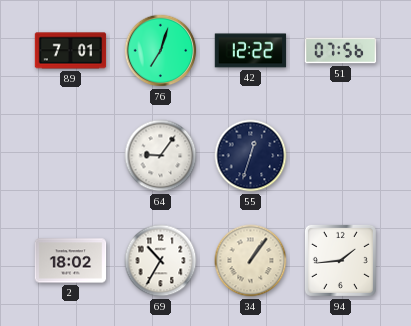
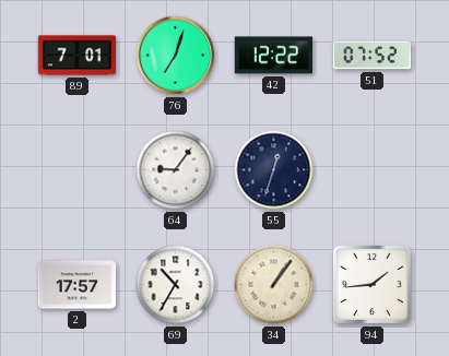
51: 07:56 -> 07:52 (373, 56)
2: 18:02 -> 17:57 (78, 285)
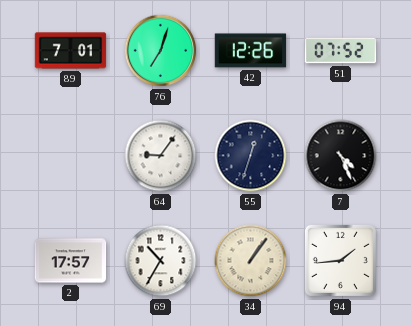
42: 12:22 -> 12:26 (251, 51)
7: none -> 4:26 (341, 156)
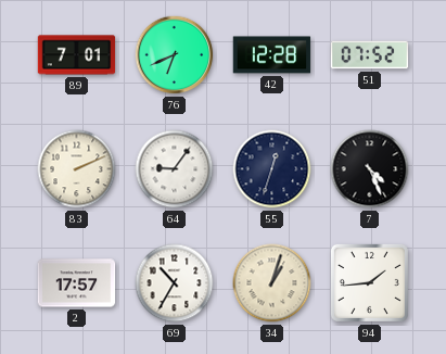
76: 7:03 -> 6:41 (175, 55)
42: 12:26 -> 12:28 (272, 55)
83: none -> 2:11 (77, 169)
34: 1:06 -> 1:03 (272, 283)
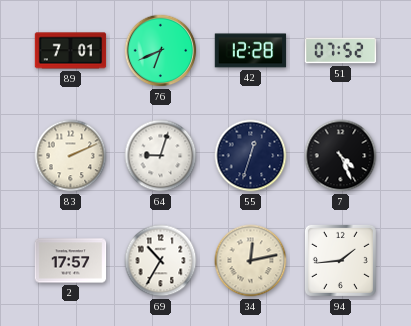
64: 9:06 -> 9:03 (161, 156)
34: 1:03 -> 12:13 (251, 261)
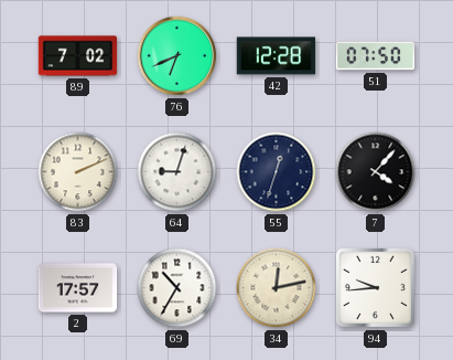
89: 7:01 -> 7:02 (78, 56)
51: 07:52 -> 07:50 (376, 56)
7: 4:26 -> 4:07 (376, 172)
94: 1:44 -> 9:44 (375, 287)
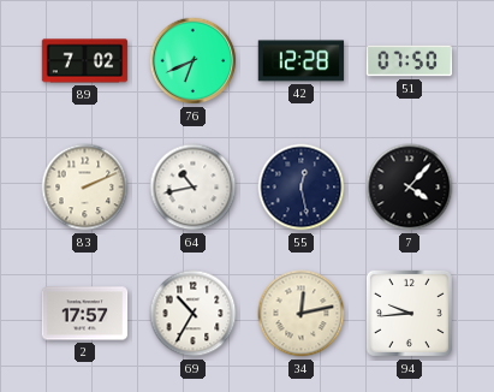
64: 9:03 -> 10:43 (194, 188)
55: 12:33 -> 12:28 (302, 188)
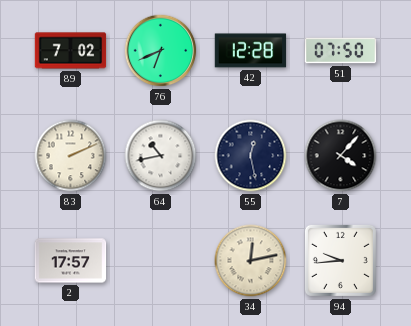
69: 10:35 -> none (194, 314)
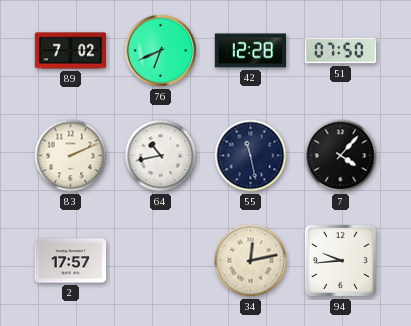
55: 12:28 -> 11:28 (251, 156)
